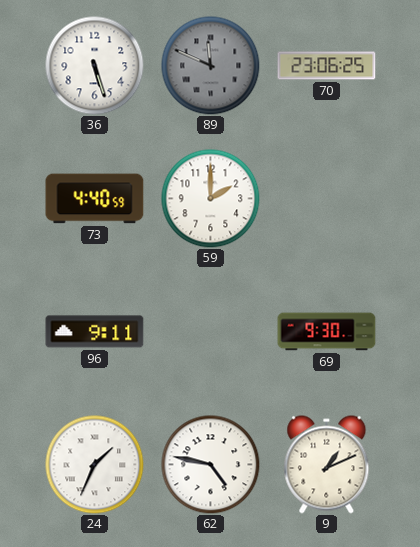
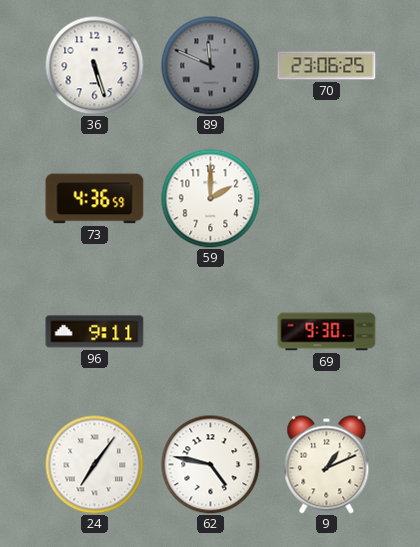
73: 4:40 -> 4:36 (95, 199)
24: 1:34 -> 7:06 (95, 465)
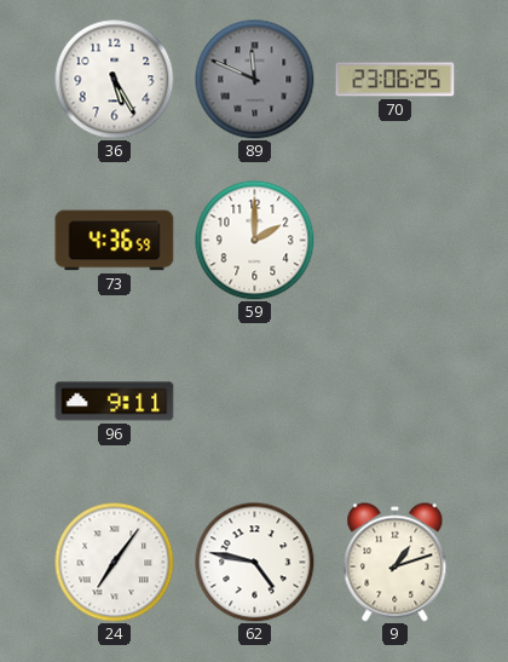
36: 5:27 -> 5:25 (115, 80)
69: 9:30 -> none (327, 332)
9: 1:11 -> 1:12 (396, 563)
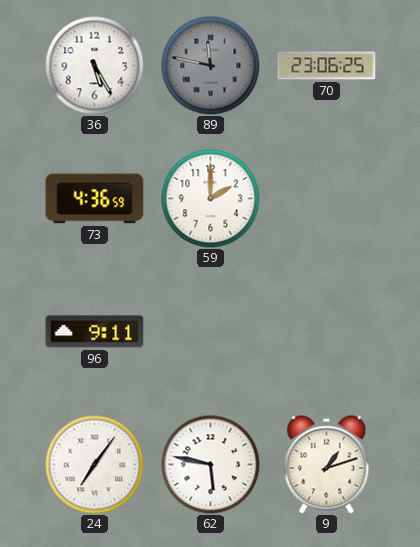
89: 11:49 -> 11:47 (211, 66)
62: 4:47 -> 5:47 (211, 465)
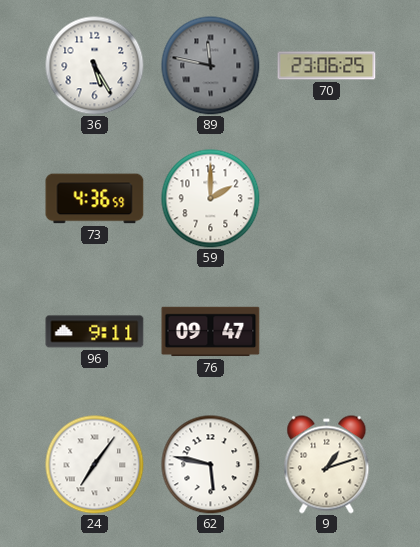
76: none -> 09:47 (211, 332)
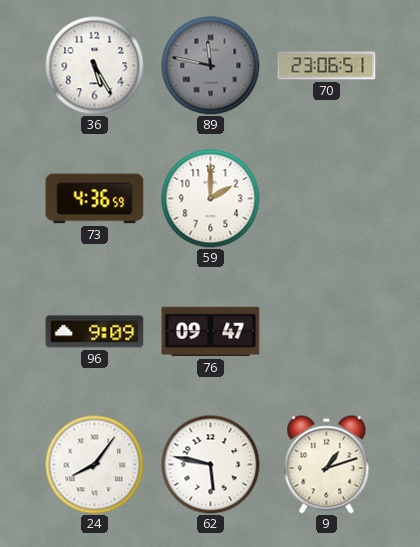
70: 23:06:25 -> 23:06:51 (327, 66)
96: 9:11 -> 9:09 (95, 332)
24: 7:06 -> 8:06 (95, 465)
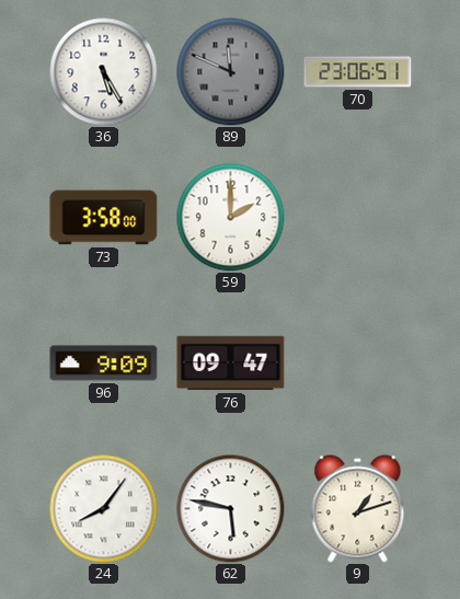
89: 11:47 -> 11:49 (231, 72)
73: 4:36 -> 3:58 (104, 218)
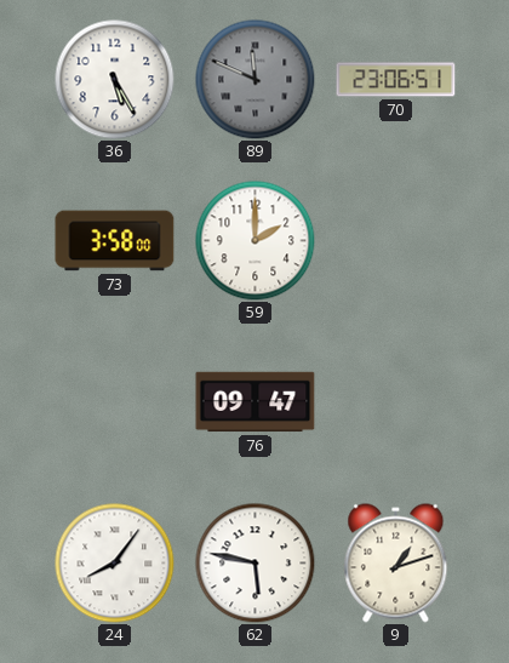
96: 9:09 -> none (104, 364)
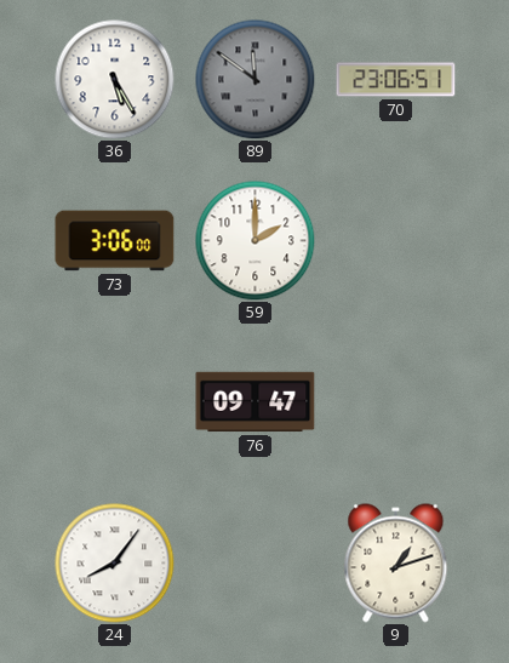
89: 11:49 -> 11:51 (256, 80)
73: 3:58 -> 3:06 (115, 241)
62: 5:47 -> none (256, 564)
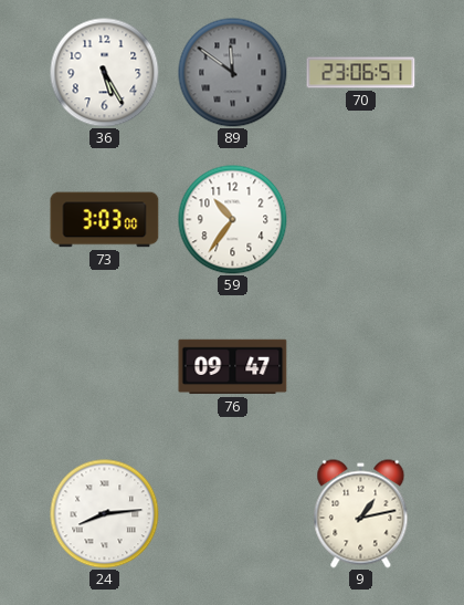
73: 3:06 -> 3:03 (105, 220)
59: 2:00 -> 10:36 (233, 220)
24: 8:06 -> 8:14 (105, 514)
9: 1:12 -> 1:13 (361, 514)
